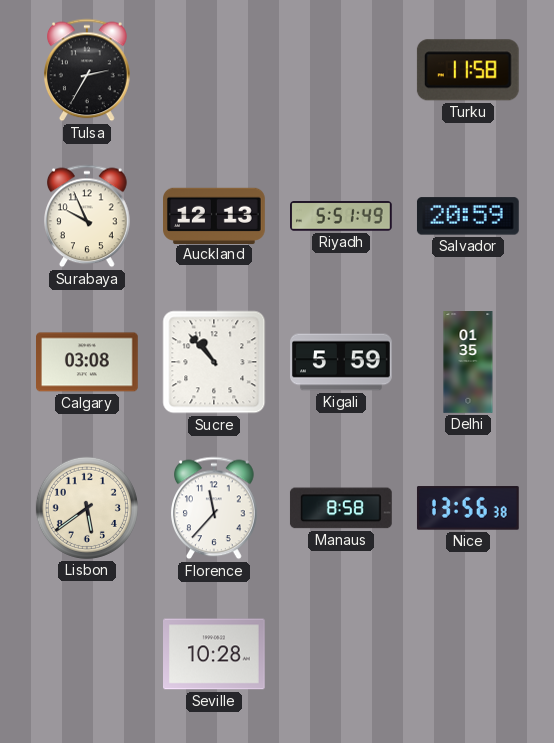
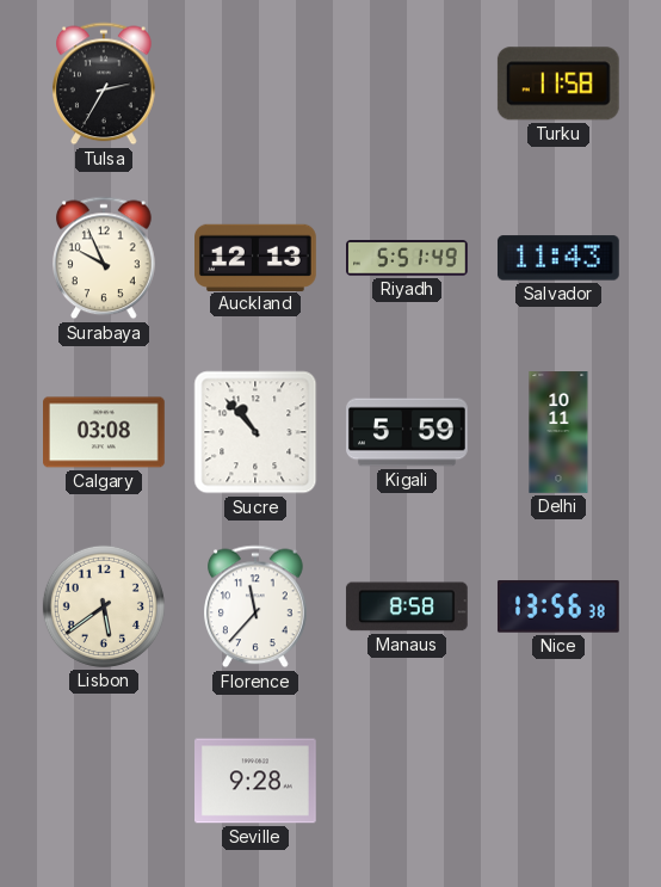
Salvador: 20:59 -> 11:43 (558, 258)
Delhi: 01:35 -> 10:11 (558, 432)
Seville: 10:28 -> 9:28 (257, 781)
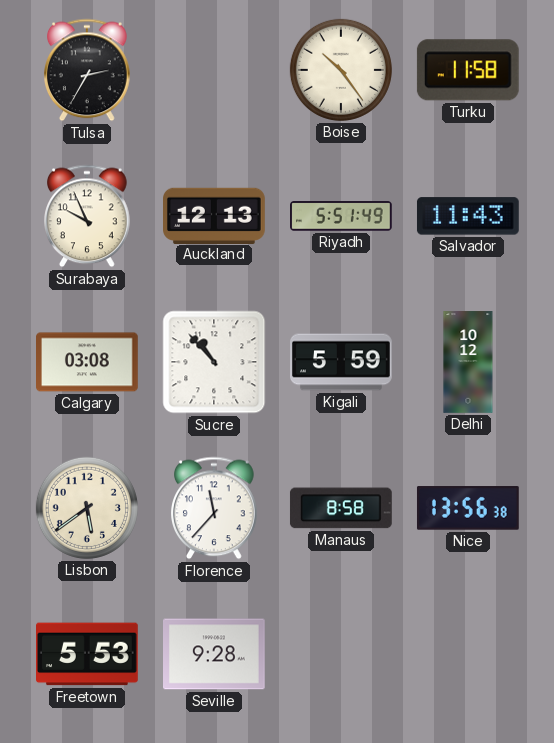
Boise: none -> 10:24 (341, 70)
Delhi: 10:11 -> 10:12 (468, 362)
Freetown: none -> 5:53 (88, 654)
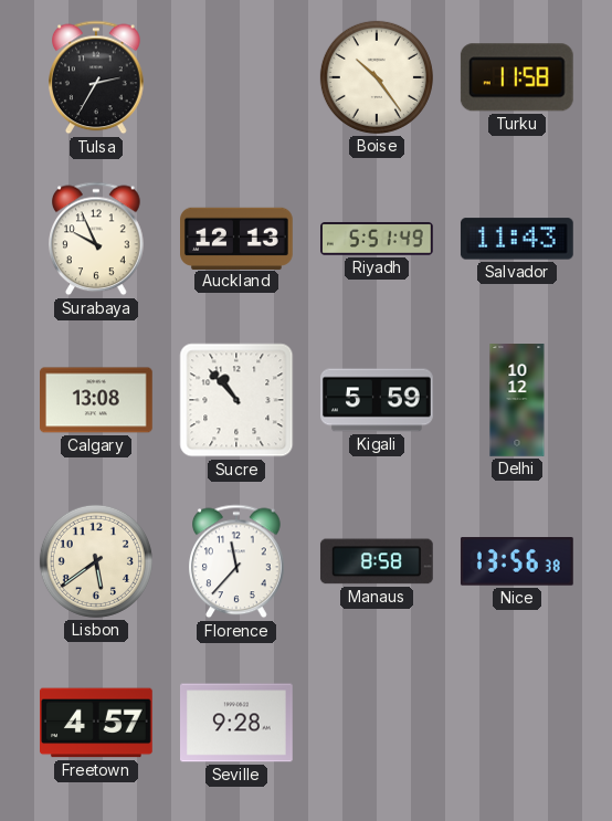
Calgary: 03:08 -> 13:08 (97, 400)
Freetown: 5:53 -> 4:57 (97, 723)
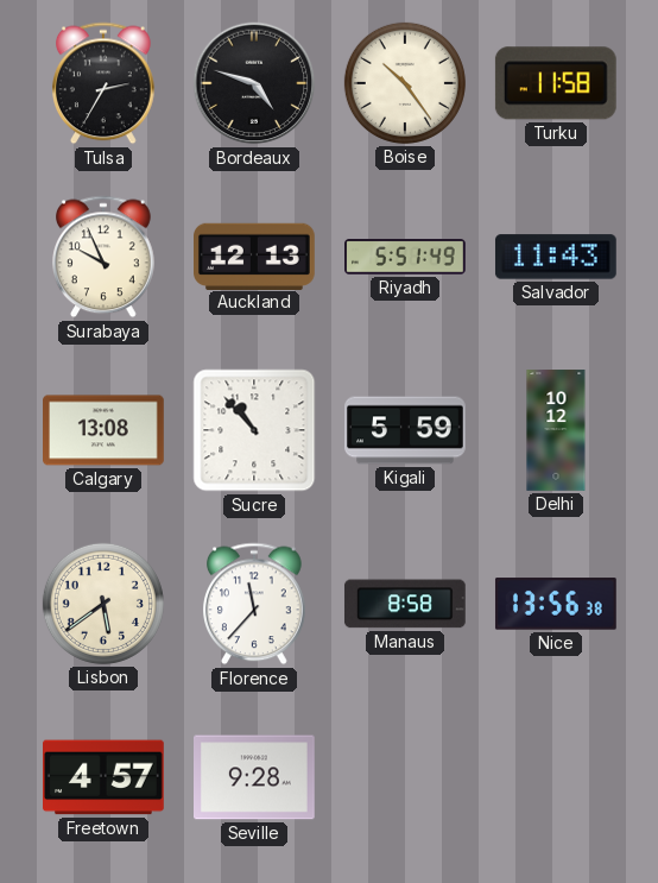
Bordeaux: none -> 4:48 (254, 83)
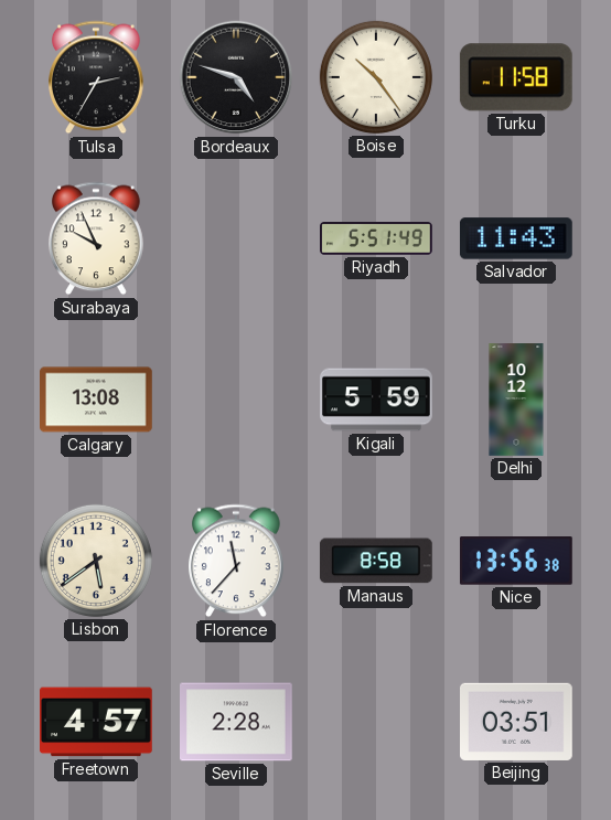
Auckland: 12:13 -> none (255, 256)
Sucre: 10:53 -> none (254, 430)
Seville: 9:28 -> 2:28 (237, 722)
Beijing: none -> 03:51 (517, 722)
